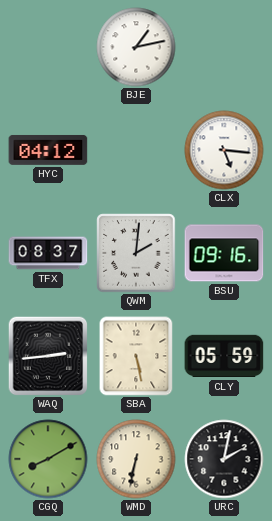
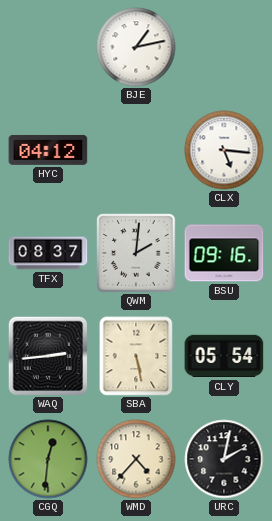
CLY: 05:59 -> 05:54 (224, 356)
CGQ: 8:10 -> 12:31 (48, 459)
WMD: 6:32 -> 4:37 (136, 459)
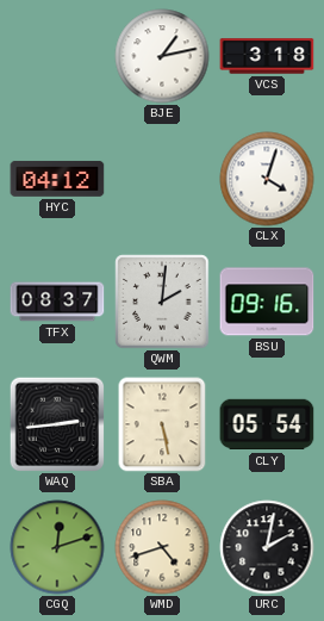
VCS: none -> 3:18 (267, 56)
CLX: 5:16 -> 4:03 (267, 179)
CGQ: 12:31 -> 12:12 (57, 547)
WMD: 4:37 -> 4:42 (162, 547)
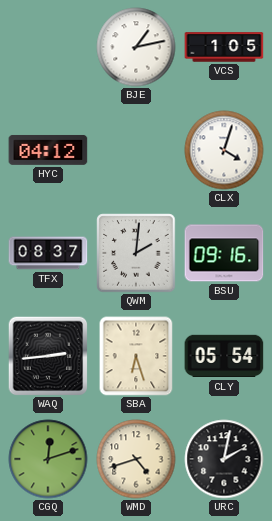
VCS: 3:18 -> 1:05 (224, 47)
SBA: 5:28 -> 6:27 (136, 356)
